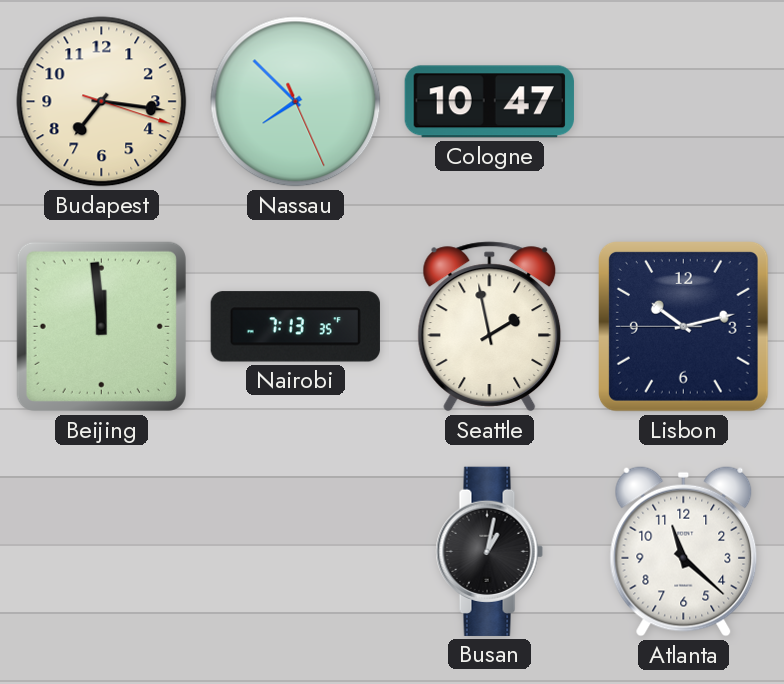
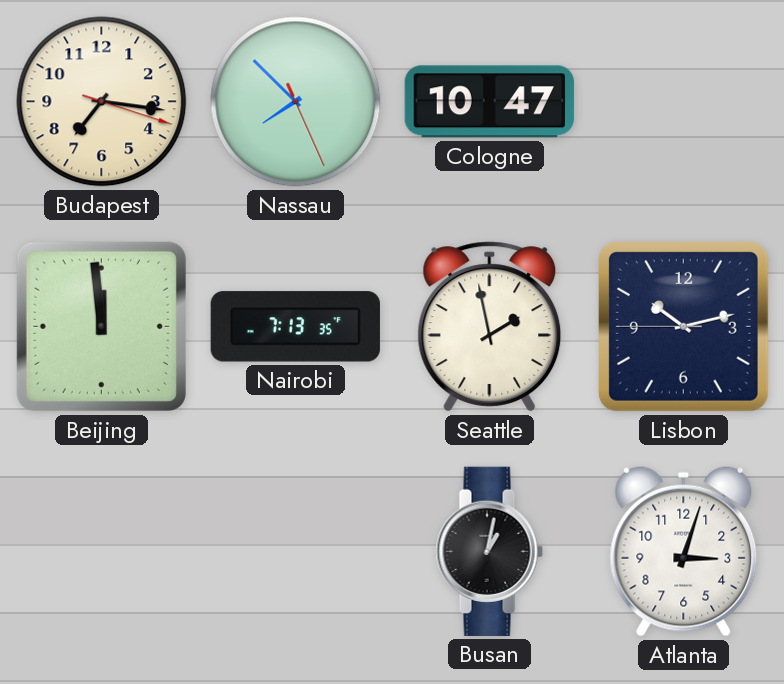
Atlanta: 11:22 -> 3:03 (684, 551)
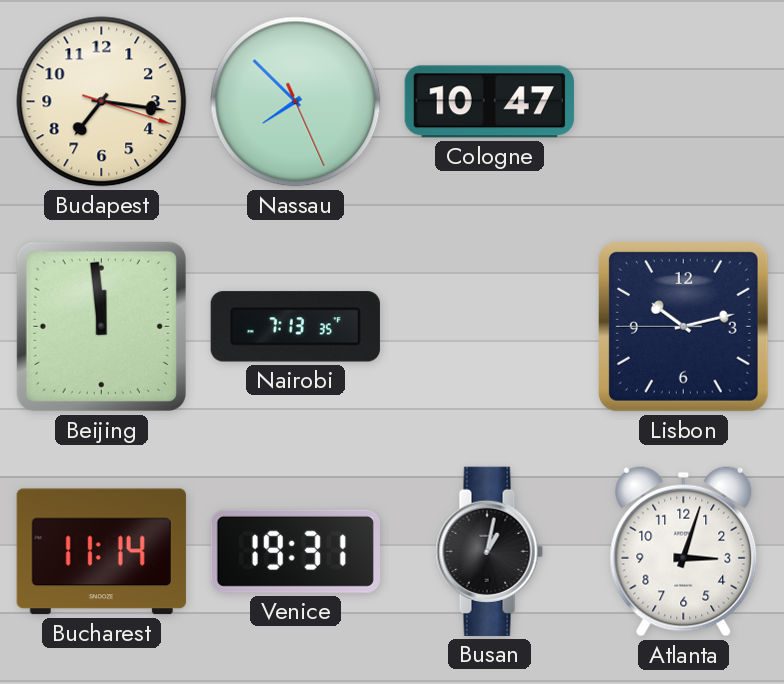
Seattle: 1:58 -> none (490, 327)
Bucharest: none -> 11:14 (101, 552)
Venice: none -> 19:31 (295, 551)
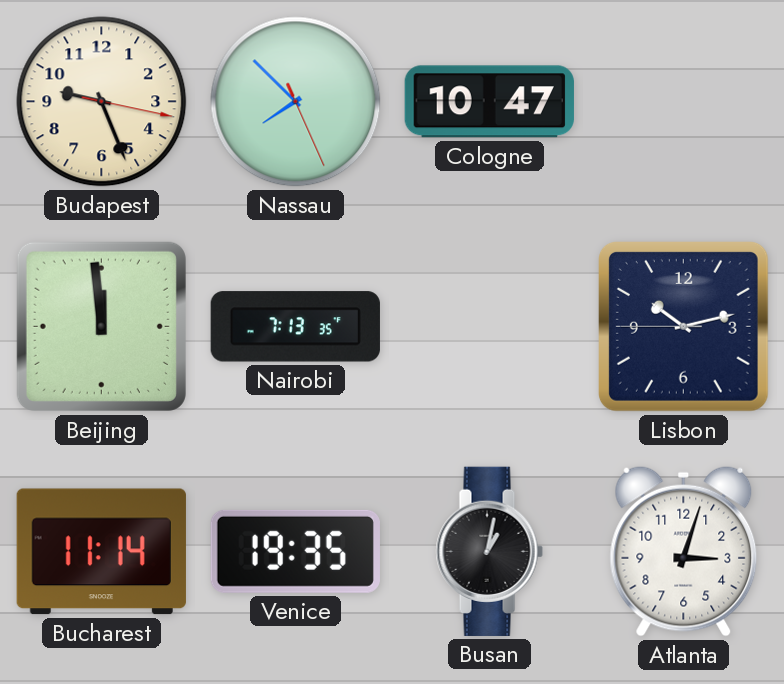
Budapest: 7:16 -> 9:26 (102, 102)
Venice: 19:31 -> 19:35 (295, 551)
